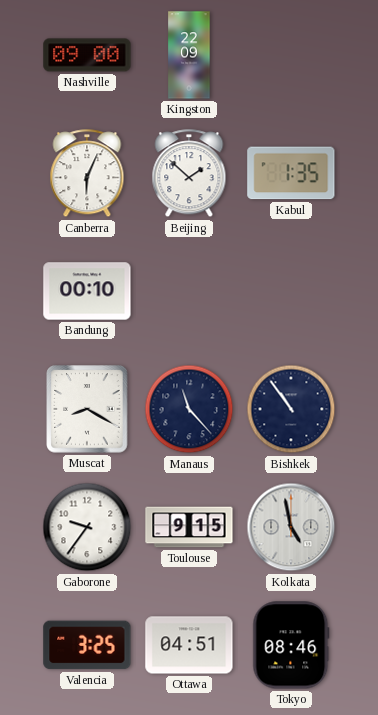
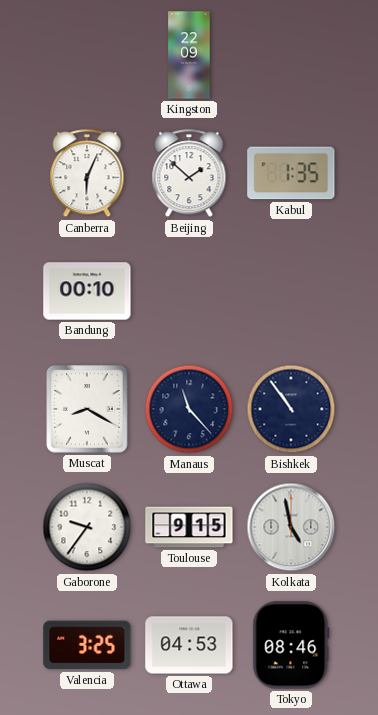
Nashville: 09:00 -> none (87, 55)
Ottawa: 04:51 -> 04:53 (189, 645)
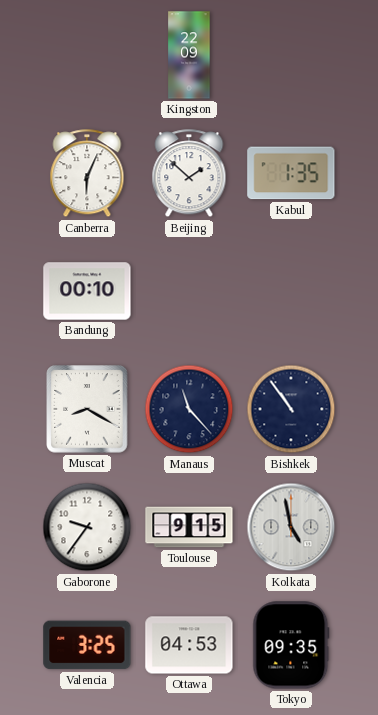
Tokyo: 08:46 -> 09:35 (291, 645)
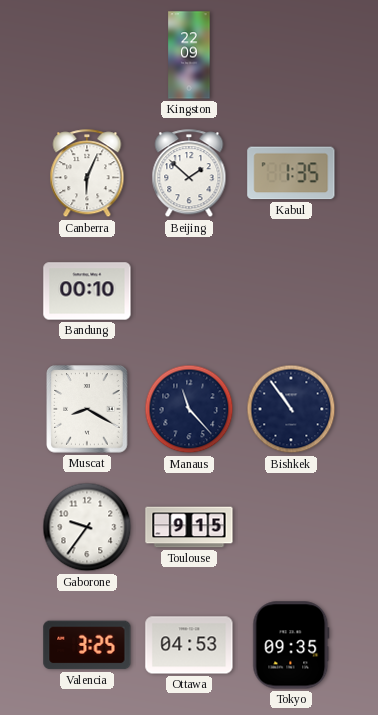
Kolkata: 4:58 -> none (291, 527)
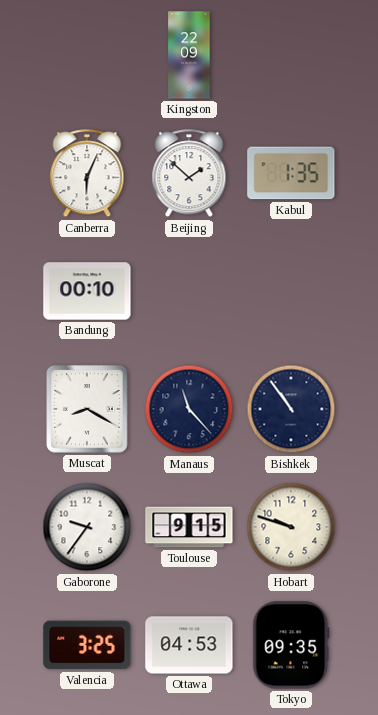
Hobart: none -> 9:48 (291, 527)
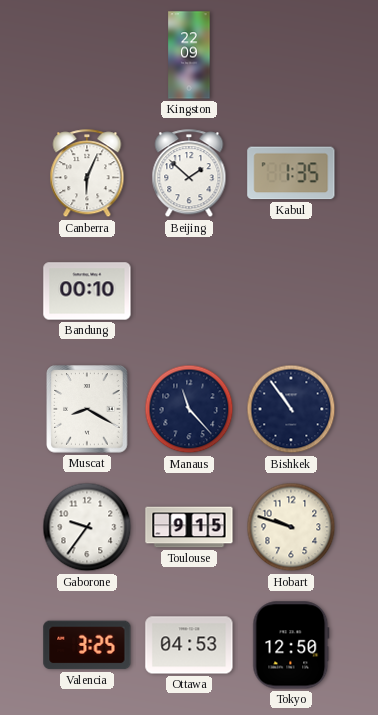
Tokyo: 09:35 -> 12:50 (291, 645)
